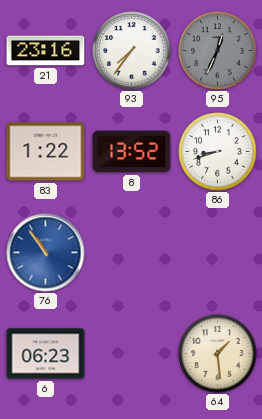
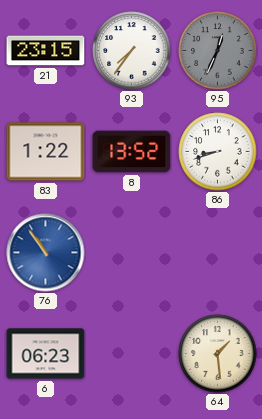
21: 23:16 -> 23:15 (46, 51)
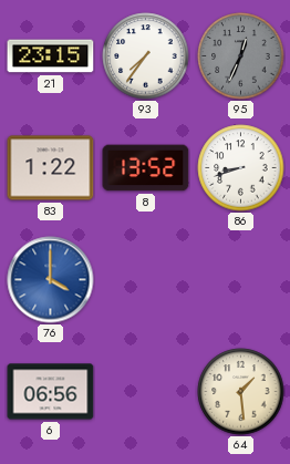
76: 10:54 -> 4:00 (51, 280)
6: 06:23 -> 06:56 (51, 392)
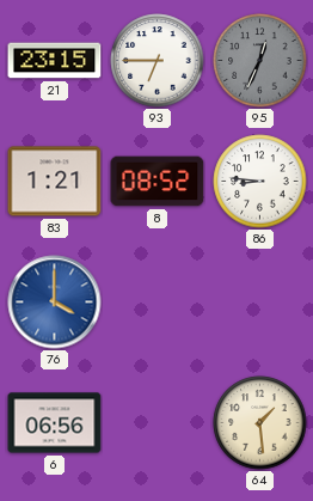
93: 7:36 -> 6:45 (158, 61)
83: 1:22 -> 1:21 (55, 182)
8: 13:52 -> 08:52 (158, 182)
86: 8:42 -> 8:46 (260, 182)
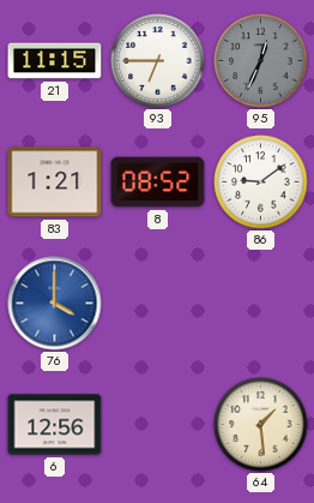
21: 23:15 -> 11:15 (55, 61)
86: 8:46 -> 9:09 (261, 182)
6: 06:56 -> 12:56 (55, 425)
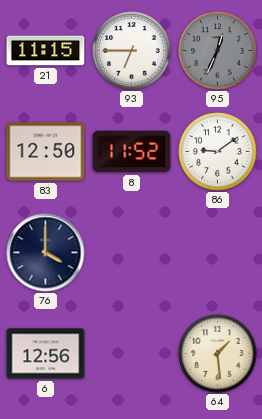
83: 1:21 -> 12:50 (46, 152)
8: 08:52 -> 11:52 (132, 152)
76 dial: blue -> navy (46, 253)
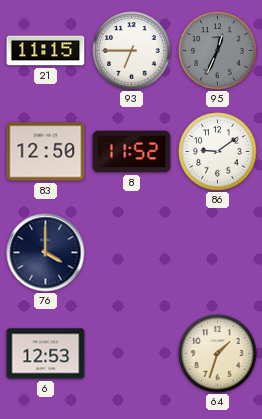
6: 12:56 -> 12:53 (46, 354)
64: 1:29 -> 1:33 (218, 354)
